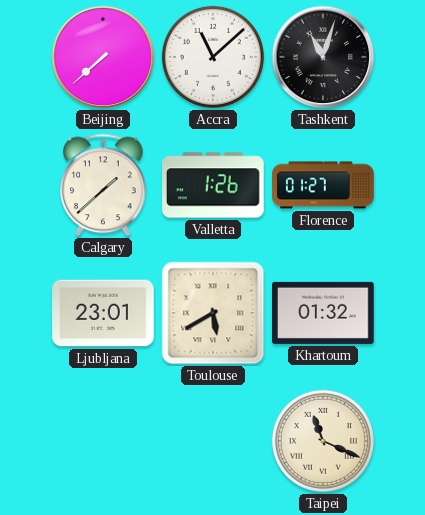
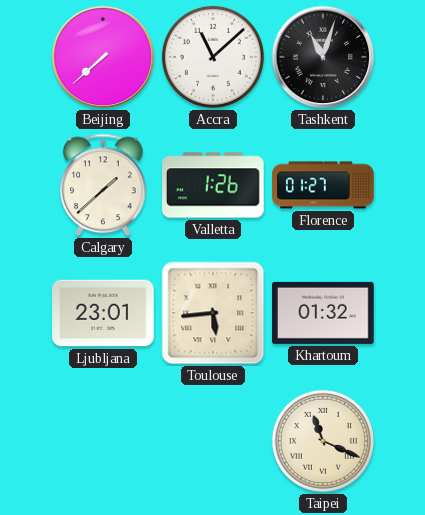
Toulouse: 5:40 -> 5:44 (213, 313)
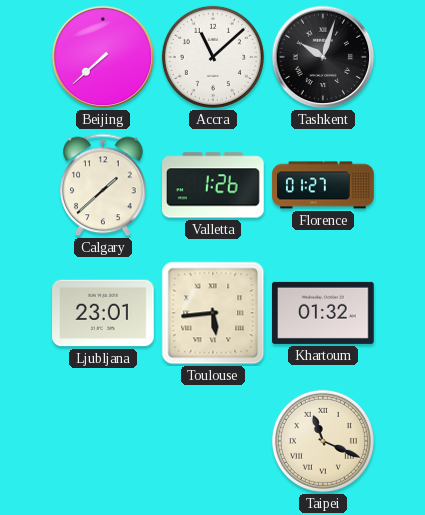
Tashkent: 11:03 -> 10:03 (323, 57)
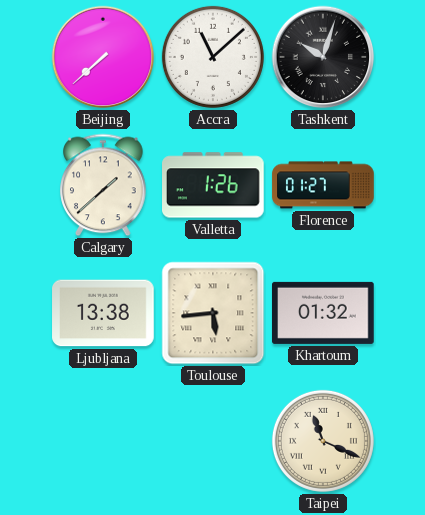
Ljubljana: 23:01 -> 13:38 (103, 313)
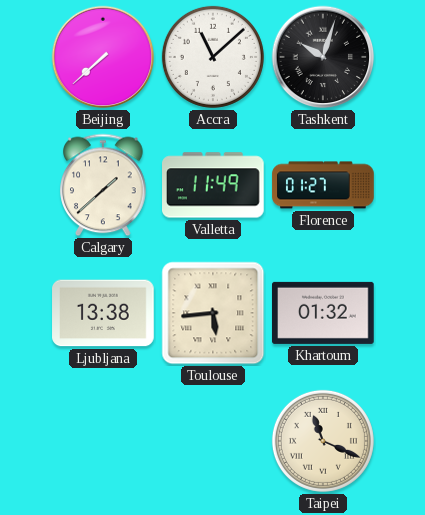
Valletta: 1:26 -> 11:49 (214, 185)
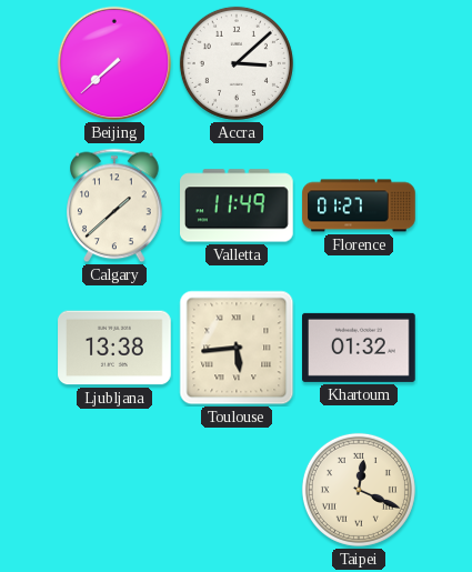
Accra: 11:08 -> 3:08 (237, 63)
Tashkent: 10:03 -> none (323, 57)
Taipei: 11:19 -> 12:19 (359, 490)
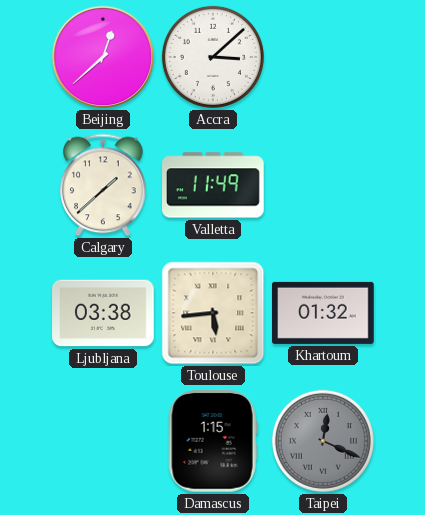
Beijing: 7:38 -> 12:38 (103, 57)
Florence: 01:27 -> none (359, 205)
Ljubljana: 13:38 -> 03:38 (103, 313)
Damascus: none -> 1:15 (213, 442)
Taipei dial: cream -> grey (323, 441)
